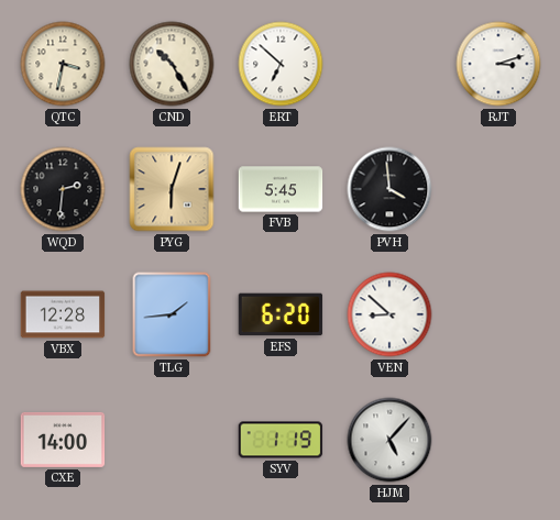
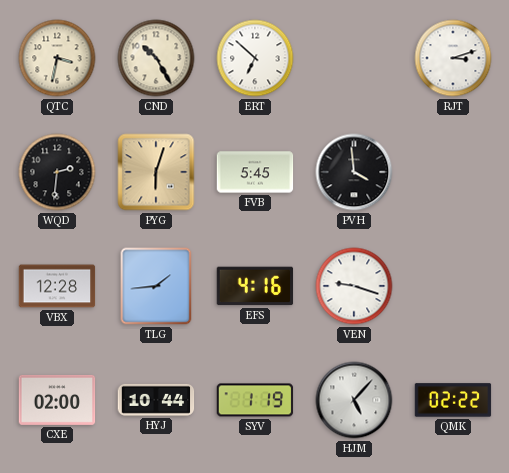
EFS: 6:20 -> 4:16 (255, 286)
VEN: 8:52 -> 9:18 (354, 286)
CXE: 14:00 -> 02:00 (57, 400)
HYJ: none -> 10:44 (156, 400)
QMK: none -> 02:22 (453, 400)
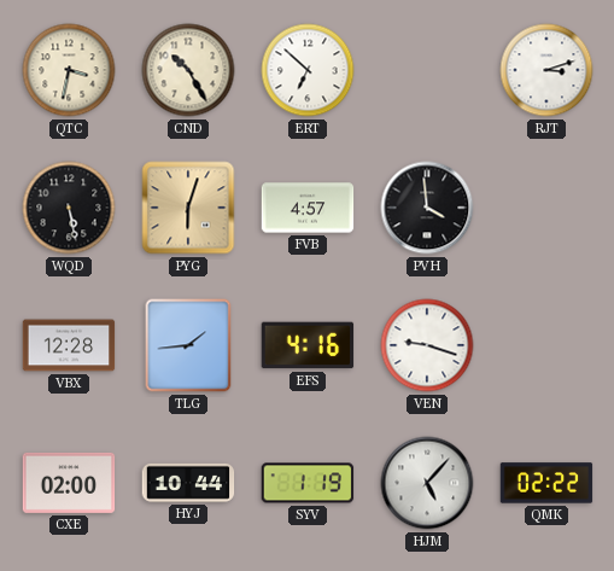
WQD: 2:31 -> 5:28 (69, 208)
FVB: 5:45 -> 4:57 (308, 208)
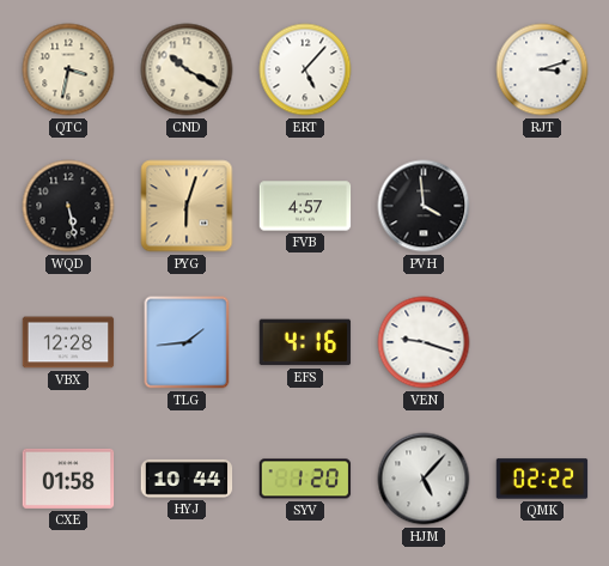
CND: 10:25 -> 10:20 (187, 69)
ERT: 6:52 -> 5:07 (305, 69)
CXE: 02:00 -> 01:58 (68, 479)
SYV: 1:19 -> 1:20 (305, 479)
